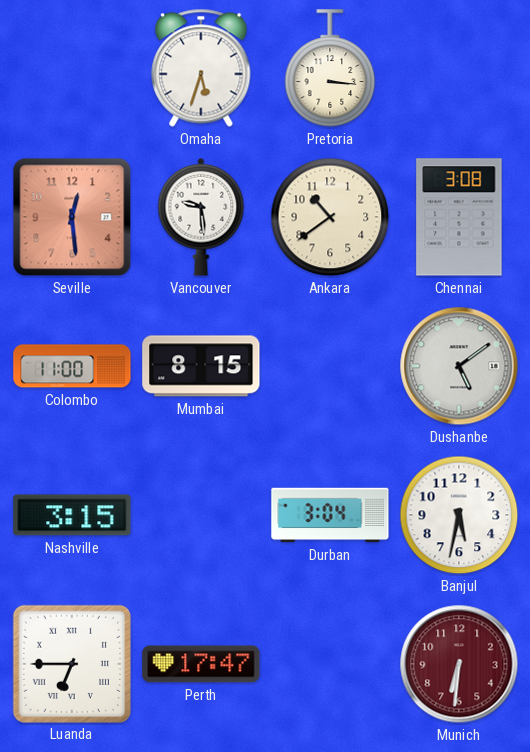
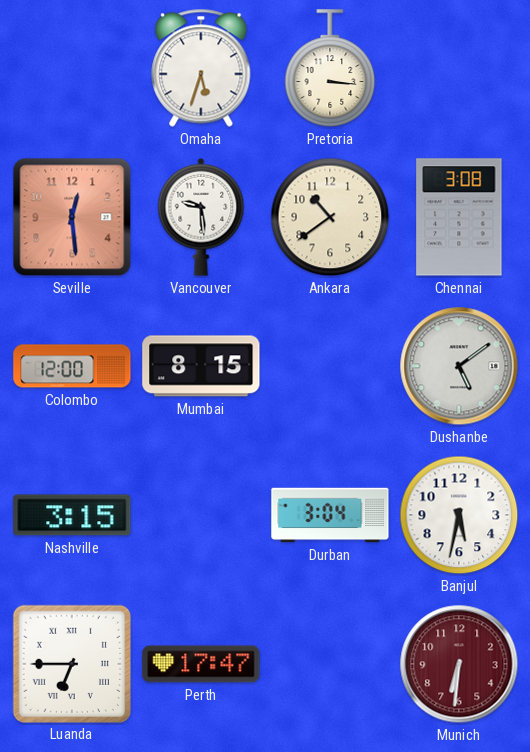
Colombo: 11:00 -> 12:00 (72, 366)
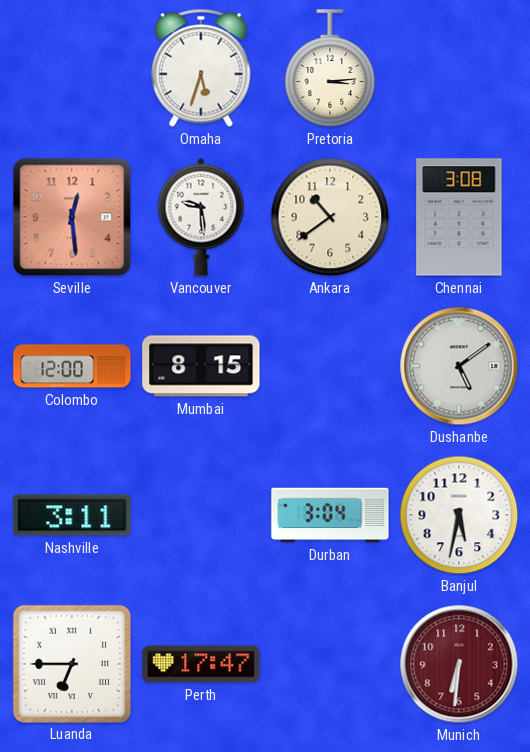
Pretoria: 3:16 -> 3:14 (330, 68)
Nashville: 3:15 -> 3:11 (72, 515)
